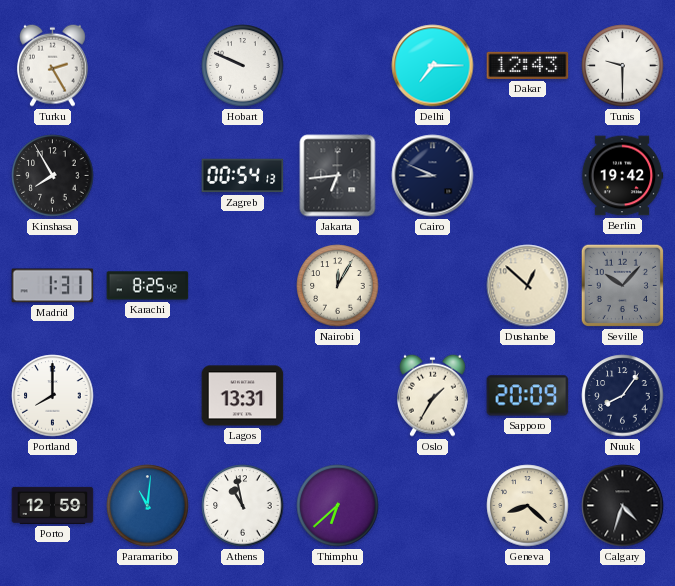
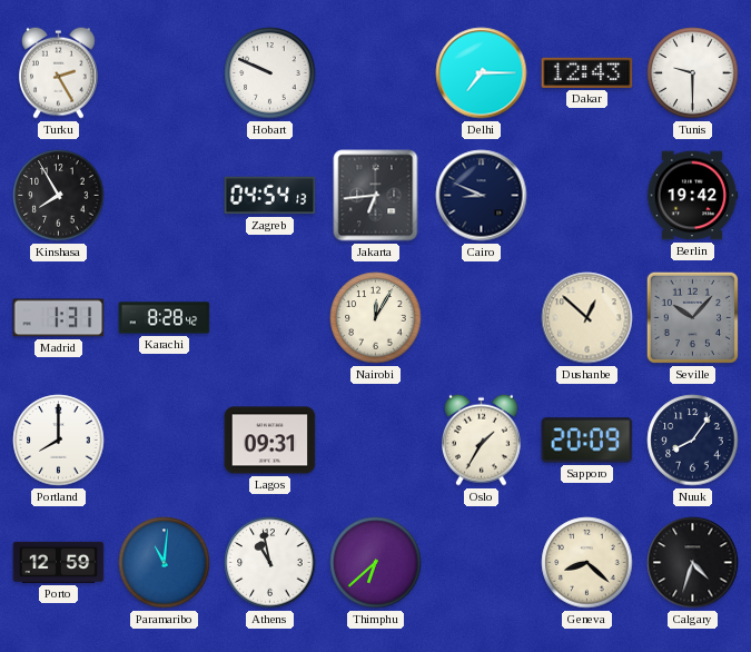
Zagreb: 00:54 -> 04:54 (270, 196)
Karachi: 8:25 -> 8:28 (165, 318)
Lagos: 13:31 -> 09:31 (270, 441)
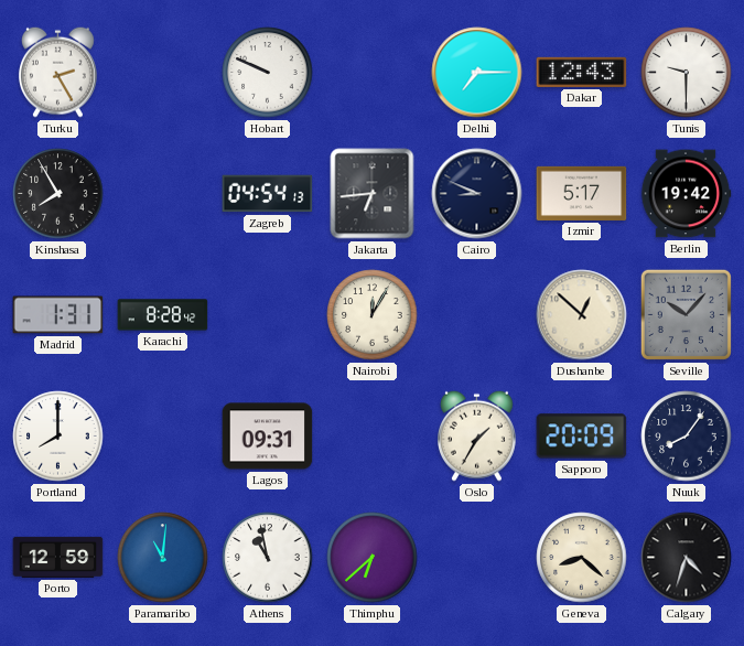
Izmir: none -> 5:17 (582, 193)
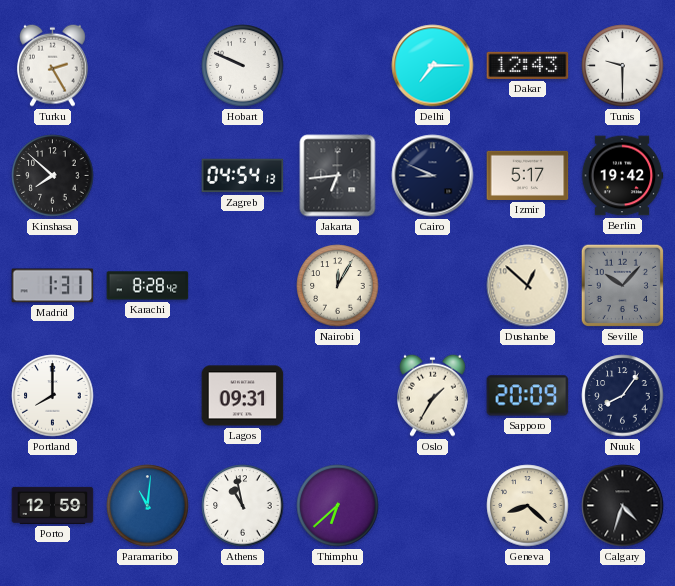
Kinshasa: 7:55 -> 7:52 (53, 176)
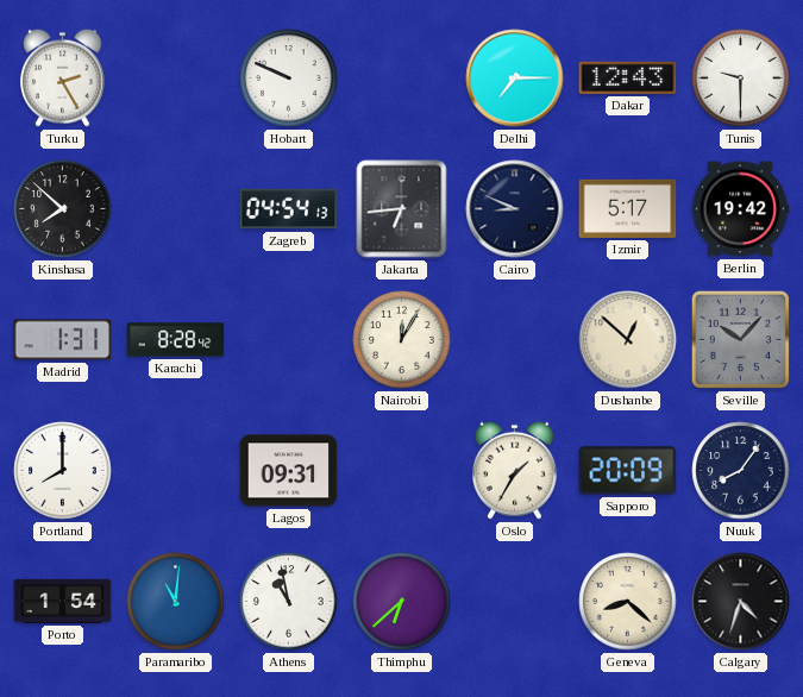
Porto: 12:59 -> 1:54 (63, 601)
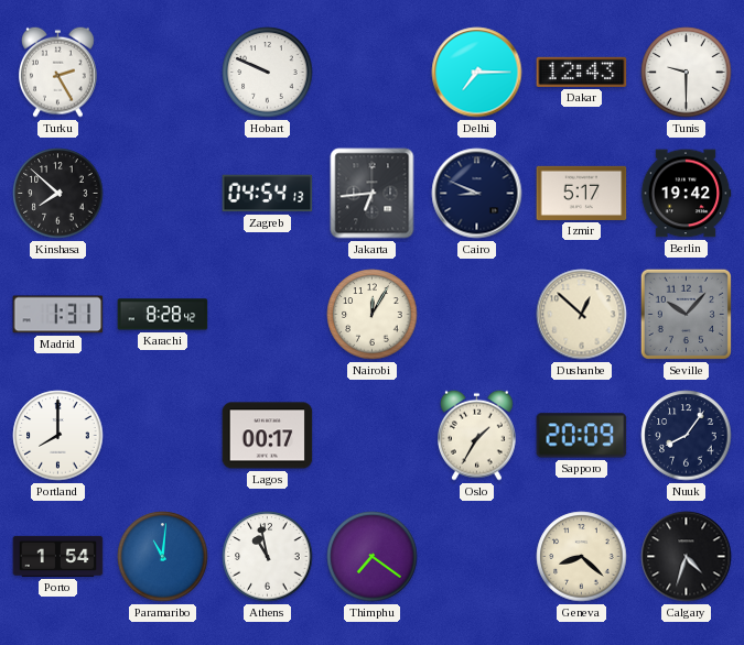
Lagos: 09:31 -> 00:17 (268, 436)
Thimphu: 6:38 -> 7:21 (373, 557)
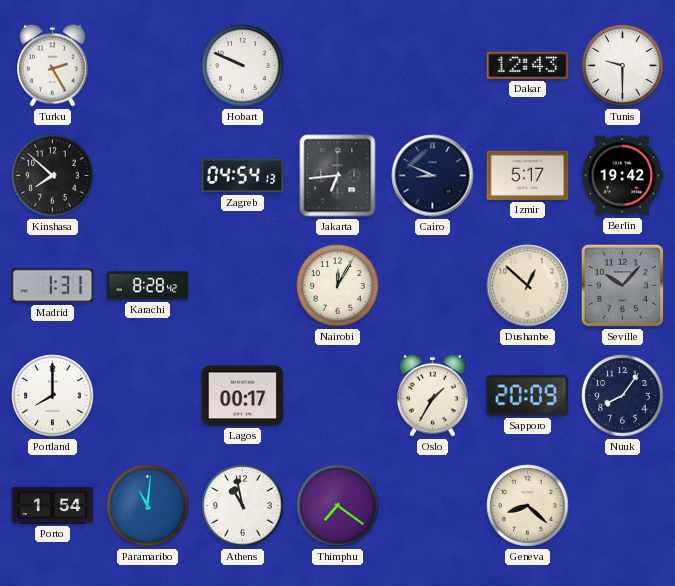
Delhi: 7:15 -> none (477, 73)
Calgary: 4:33 -> none (687, 557)
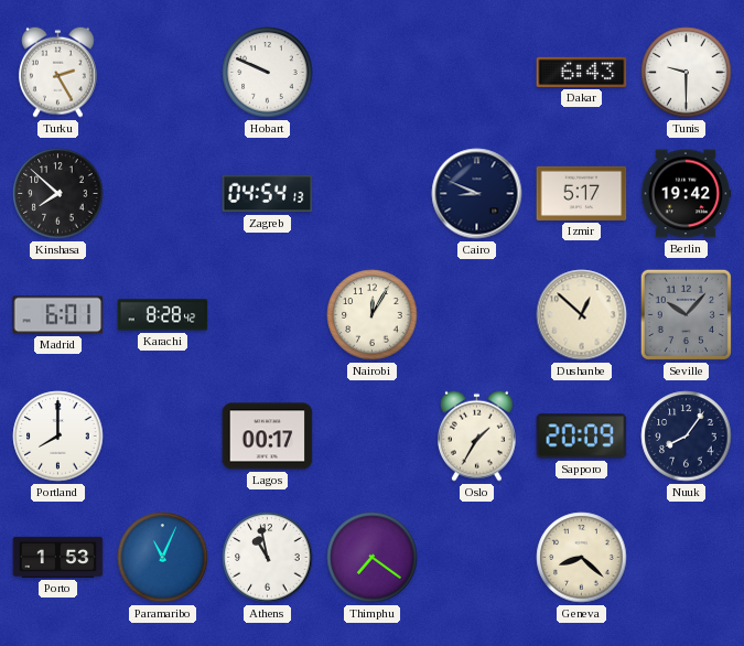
Dakar: 12:43 -> 6:43 (582, 72)
Jakarta: 6:44 -> none (338, 176)
Madrid: 1:31 -> 6:01 (58, 315)
Porto: 1:54 -> 1:53 (58, 557)
Paramaribo: 11:01 -> 11:04 (163, 558)
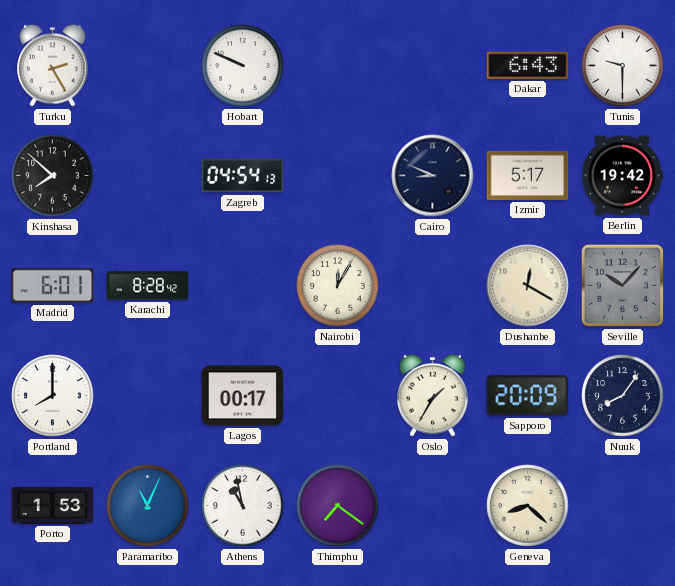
Dushanbe: 12:52 -> 12:20 (528, 286)
